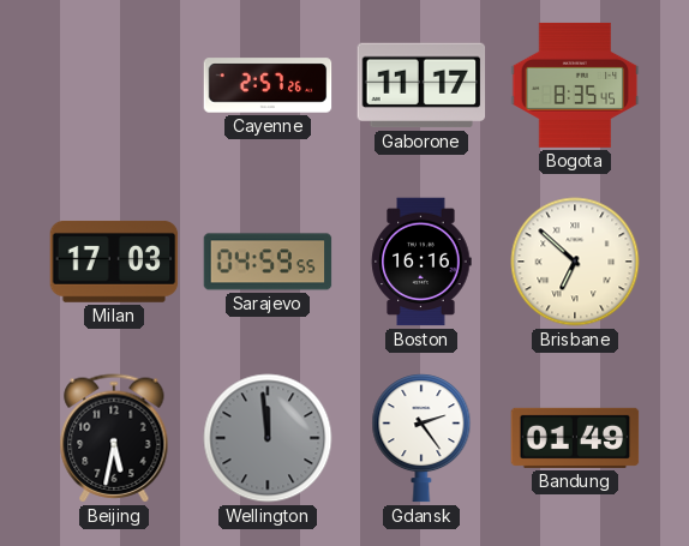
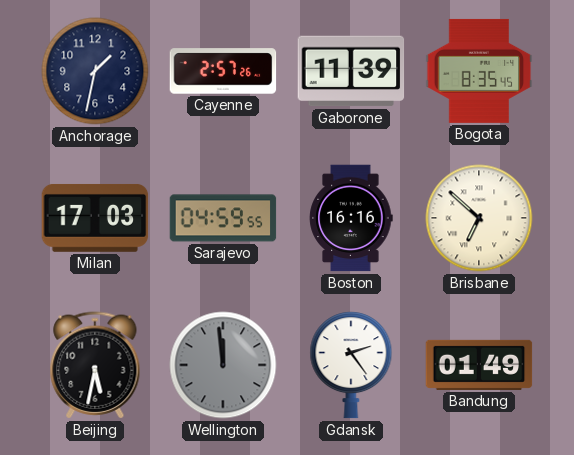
Anchorage: none -> 1:32 (95, 71)
Gaborone: 11:17 -> 11:39 (351, 71)
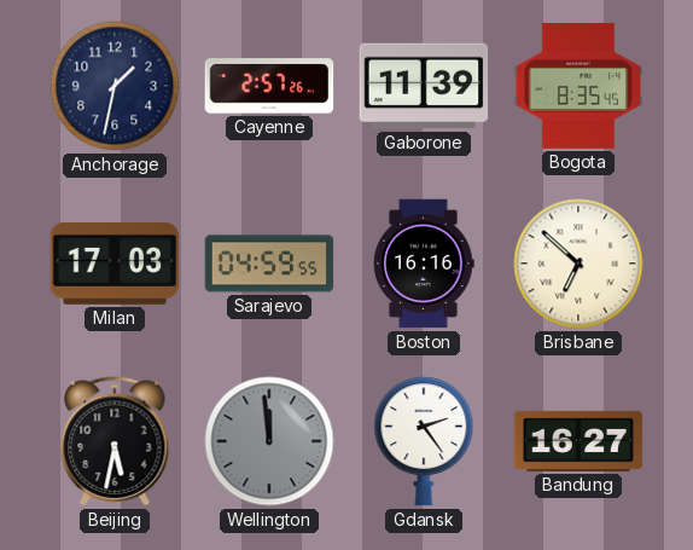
Bandung: 01:49 -> 16:27 (578, 441)
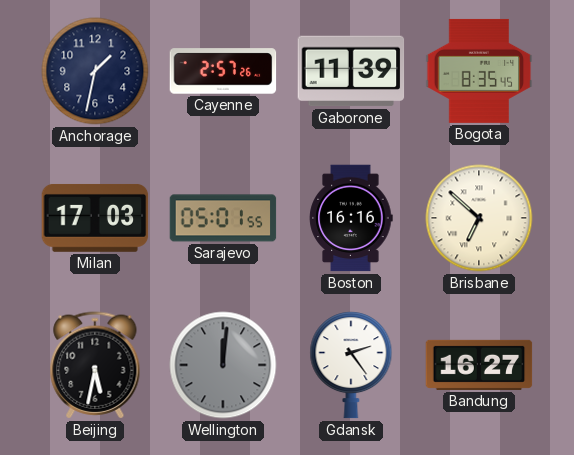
Sarajevo: 04:59 -> 05:01 (223, 218)
Wellington: 11:59 -> 12:01 (223, 365)
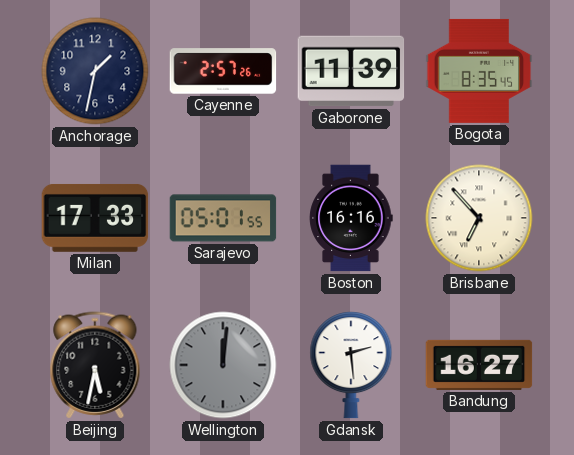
Milan: 17:03 -> 17:33 (95, 218)
Brisbane: 6:52 -> 6:53 (479, 218)
Gdansk: 2:24 -> 2:29 (351, 365)
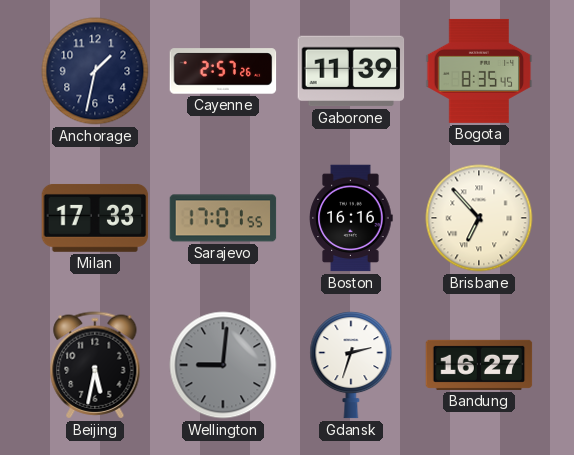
Sarajevo: 05:01 -> 17:01 (223, 218)
Wellington: 12:01 -> 9:01 (223, 365)
Gdansk: 2:29 -> 2:33 (351, 365)
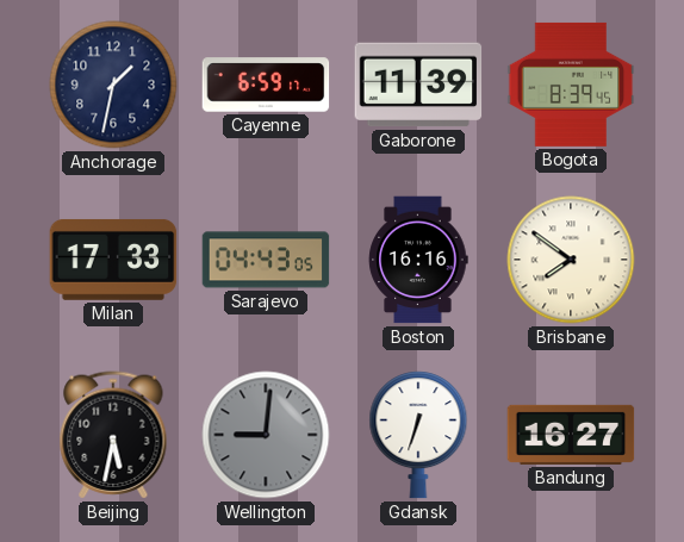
Cayenne: 2:57 -> 6:59 (266, 85)
Bogota: 8:35 -> 8:39 (571, 85)
Sarajevo: 17:01 -> 04:43 (266, 260)
Brisbane: 6:53 -> 7:51 (571, 260)
Gdansk: 2:33 -> 6:33 (418, 435)
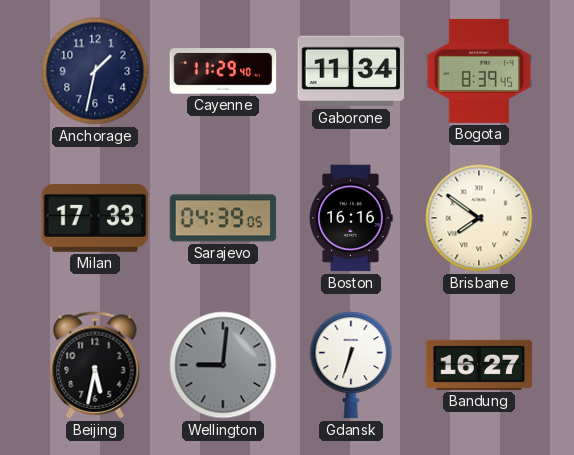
Cayenne: 6:59 -> 11:29 (223, 71)
Gaborone: 11:39 -> 11:34 (351, 71)
Sarajevo: 04:43 -> 04:39 (223, 218)
